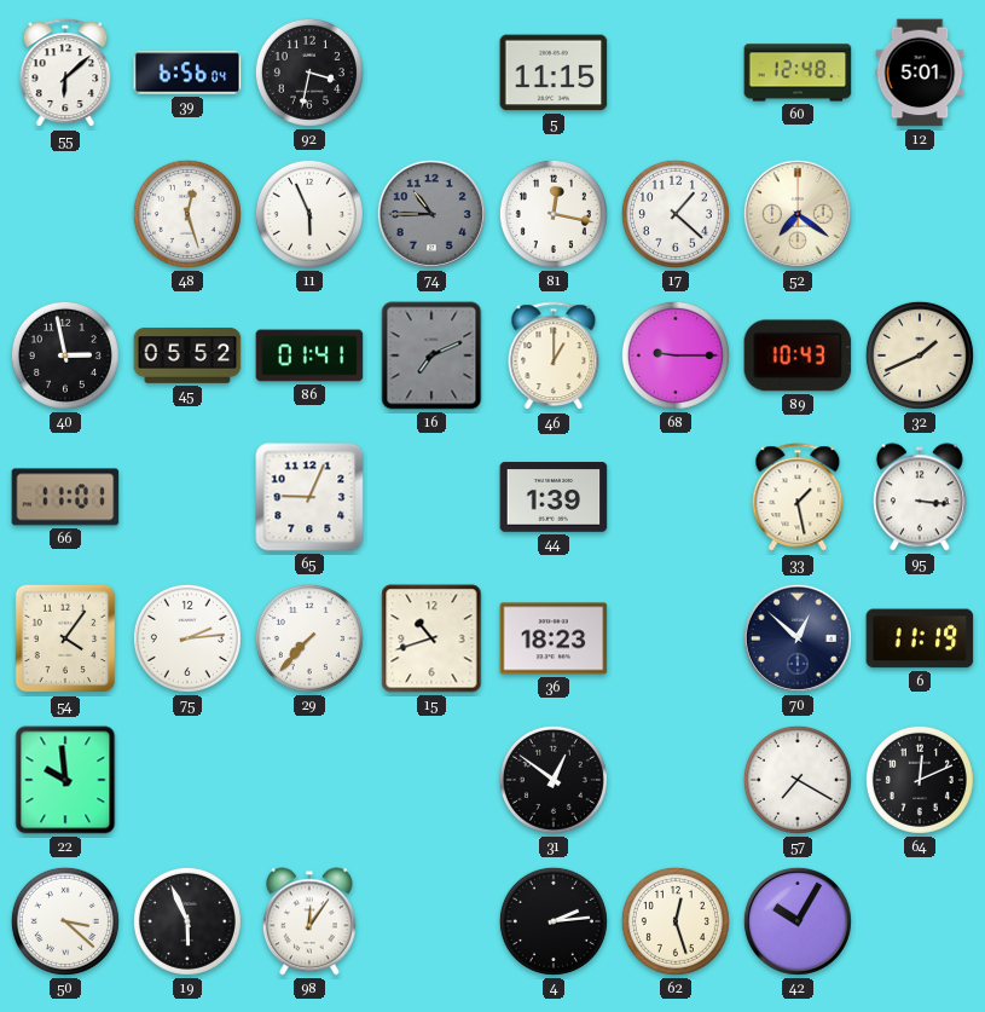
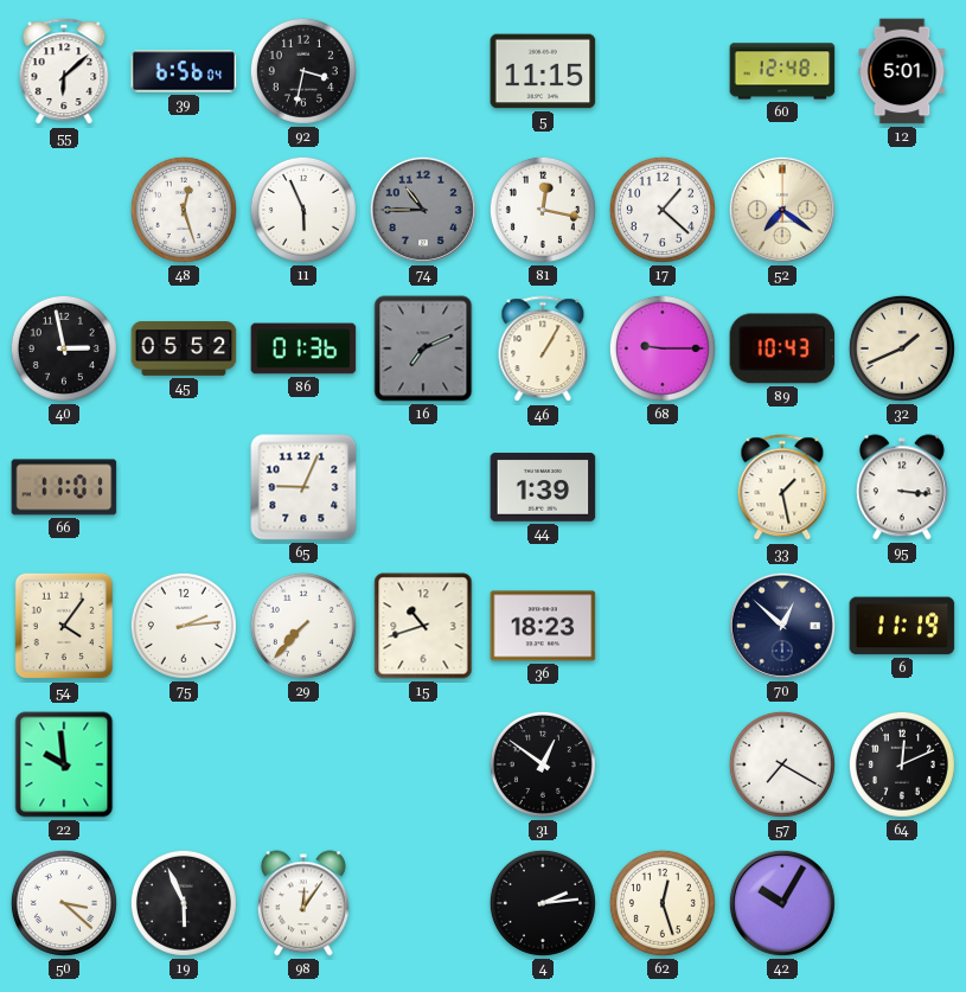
86: 01:41 -> 01:36 (303, 348)
46: 1:00 -> 1:05 (543, 350)
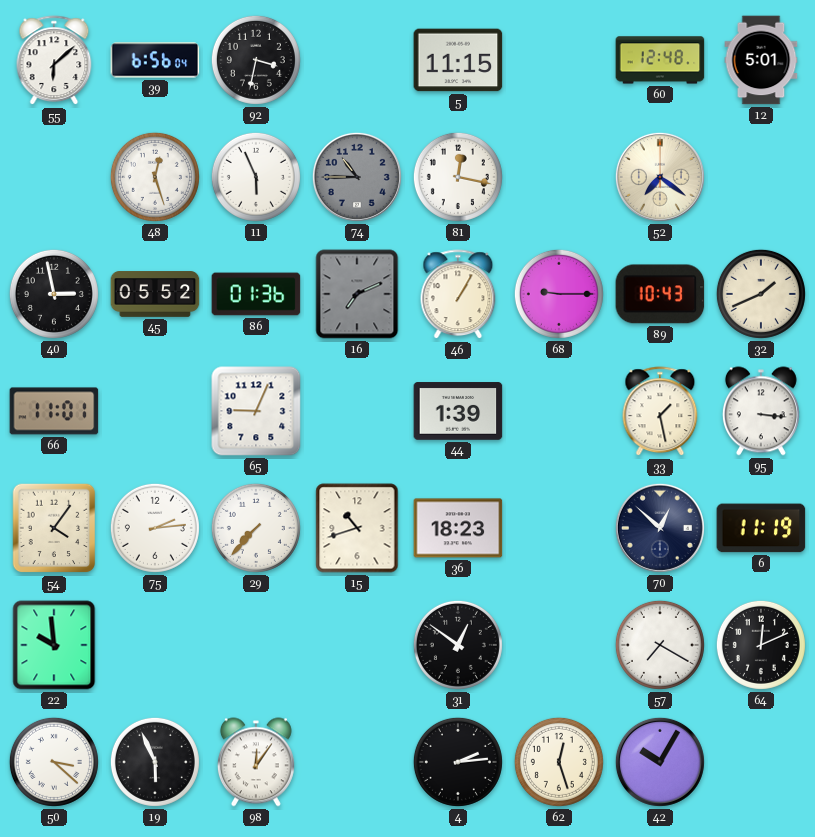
17: 1:22 -> none (663, 210)
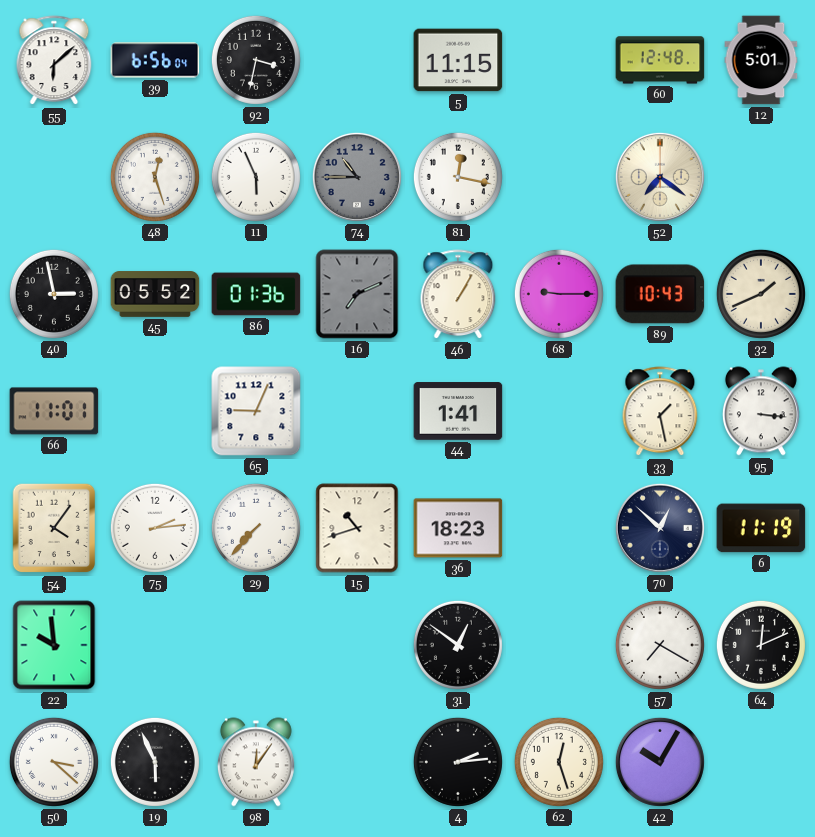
44: 1:39 -> 1:41 (458, 411)
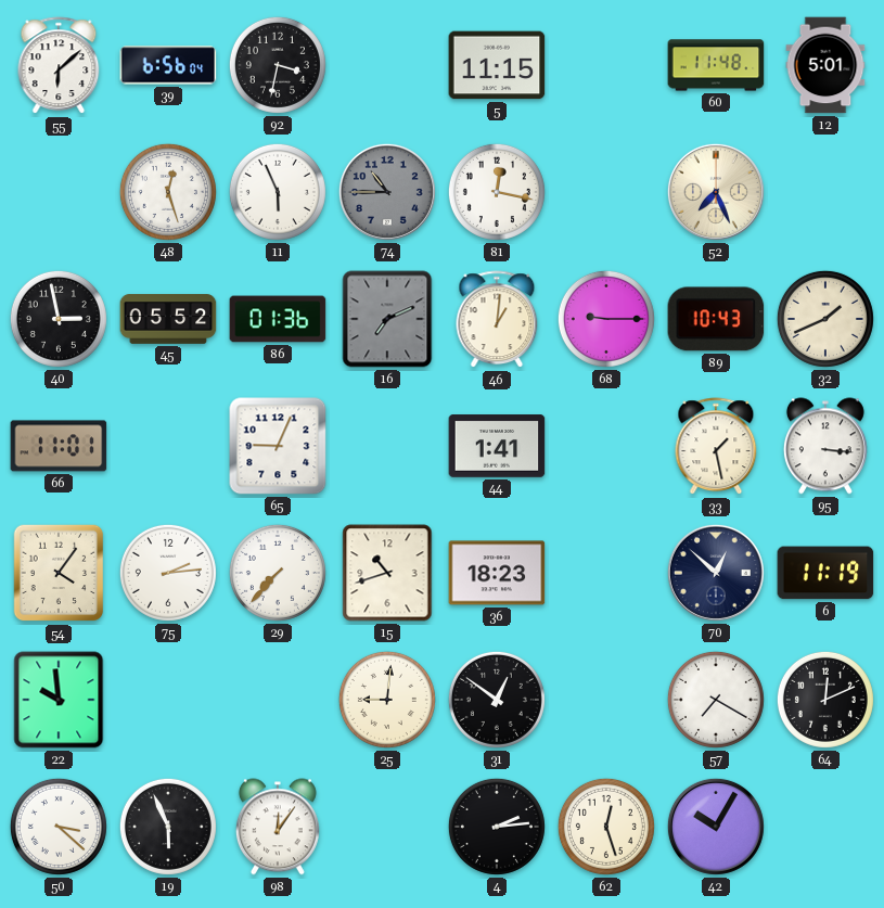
60: 12:48 -> 11:48 (716, 65)
52: 7:21 -> 7:26 (716, 192)
46: 1:05 -> 1:01 (497, 320)
25: none -> 9:01 (387, 700)
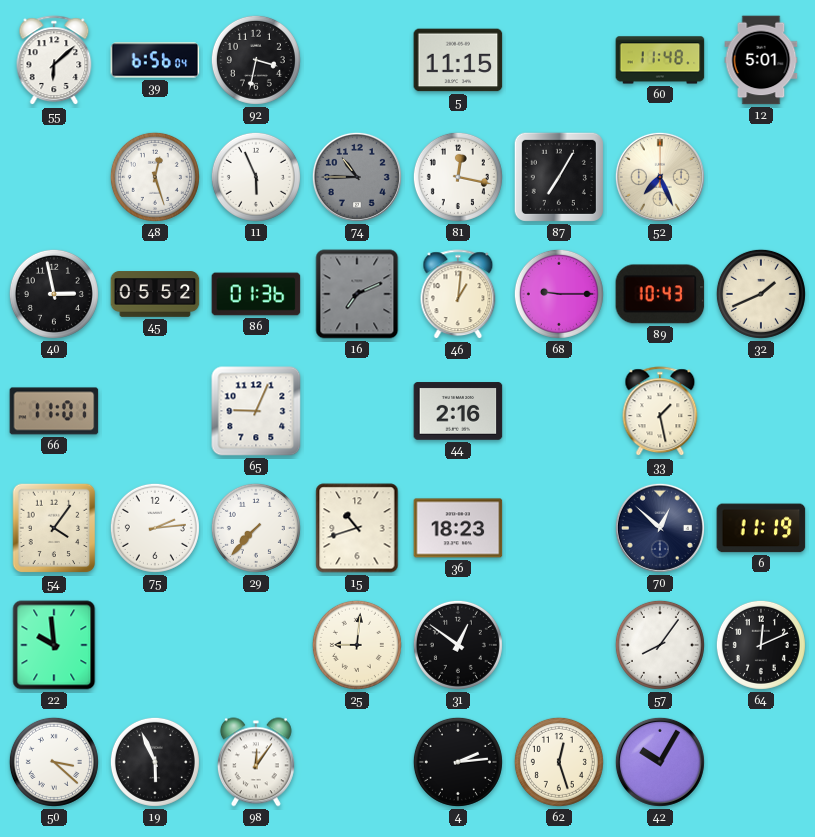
87: none -> 7:05 (559, 177)
44: 1:41 -> 2:16 (458, 411)
95: 3:16 -> none (825, 446)
57: 7:20 -> 8:06 (660, 645)
